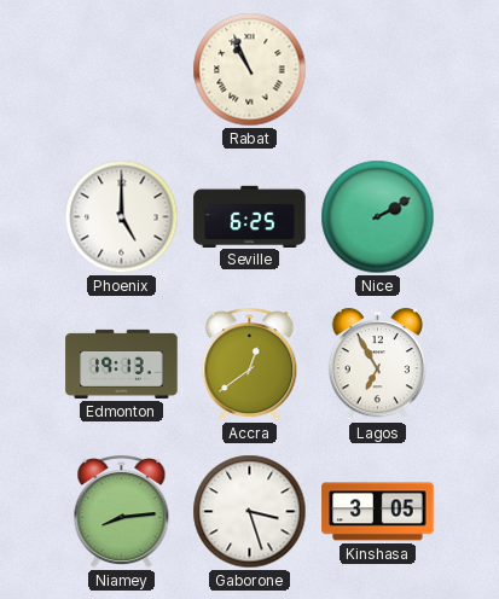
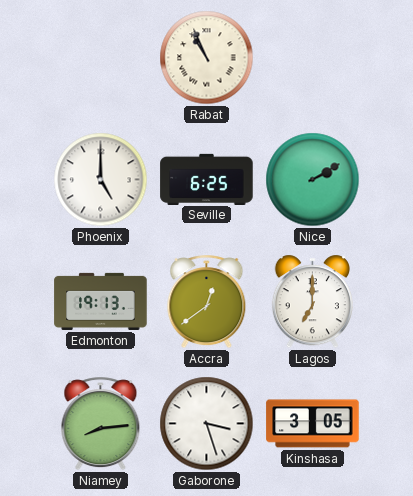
Lagos: 6:55 -> 7:00 (312, 302)
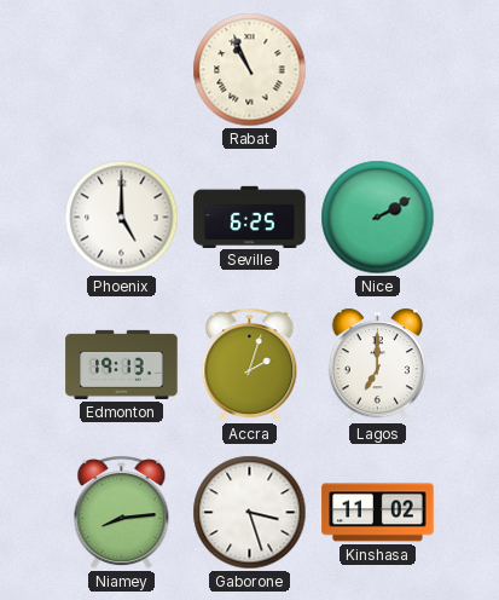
Accra: 12:39 -> 2:03 (250, 365)
Kinshasa: 3:05 -> 11:02 (378, 513)
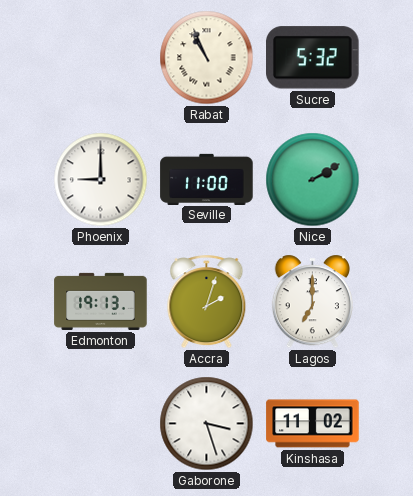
Sucre: none -> 5:32 (313, 58)
Phoenix: 5:00 -> 9:00 (101, 180)
Seville: 6:25 -> 11:00 (207, 179)
Niamey: 8:14 -> none (122, 513)
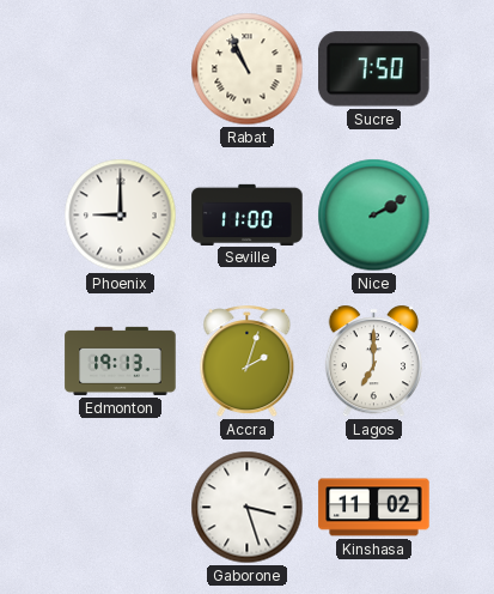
Sucre: 5:32 -> 7:50 (374, 69)
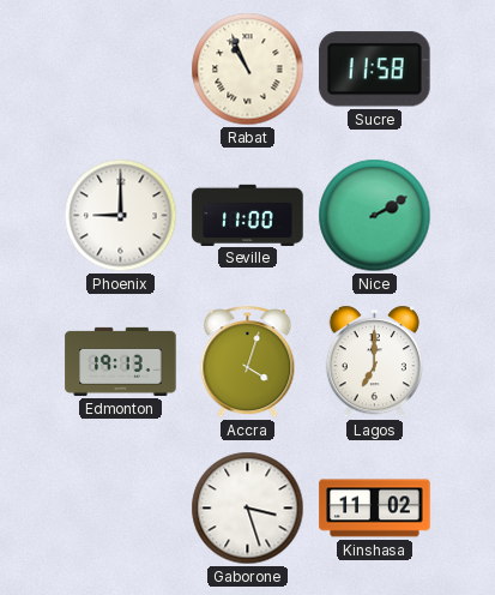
Sucre: 7:50 -> 11:58 (375, 70)
Accra: 2:03 -> 4:03 (248, 362)
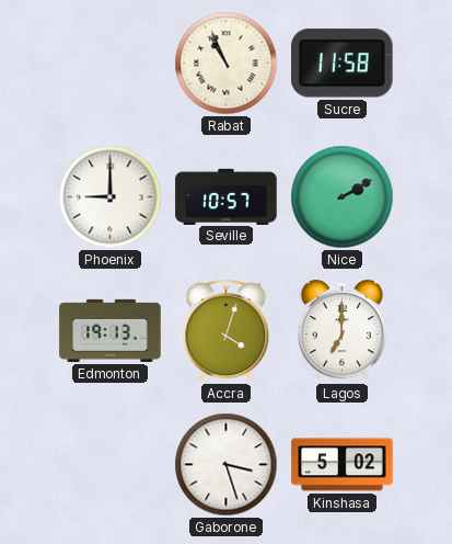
Seville: 11:00 -> 10:57 (227, 196)
Kinshasa: 11:02 -> 5:02 (343, 465)
